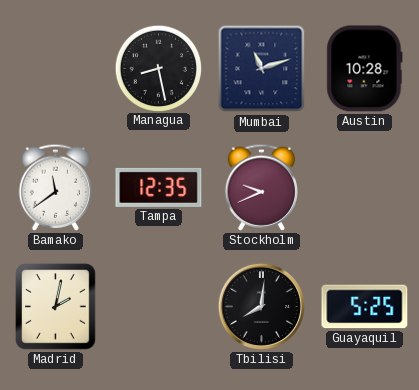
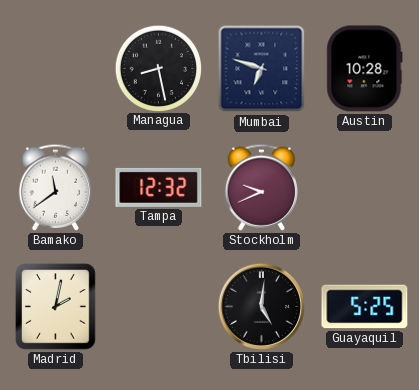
Mumbai: 11:12 -> 6:48 (262, 69)
Tampa: 12:35 -> 12:32 (159, 187)
Tbilisi: 8:01 -> 5:01 (261, 306)
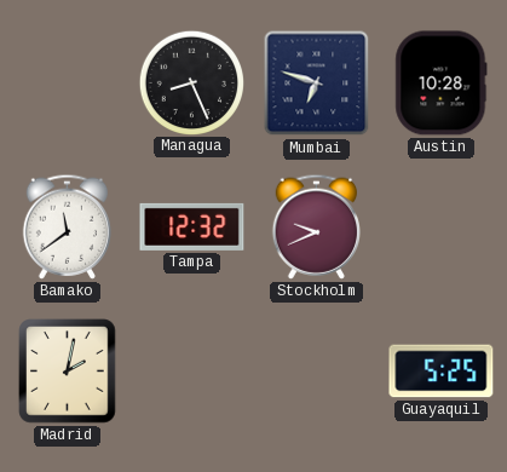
Managua: 8:28 -> 8:26 (191, 82)
Tbilisi: 5:01 -> none (261, 306)
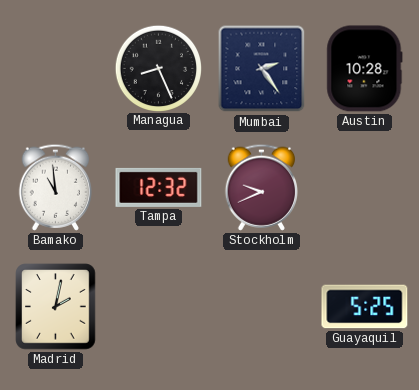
Mumbai: 6:48 -> 2:24 (262, 69)
Bamako: 11:39 -> 10:59 (55, 187)
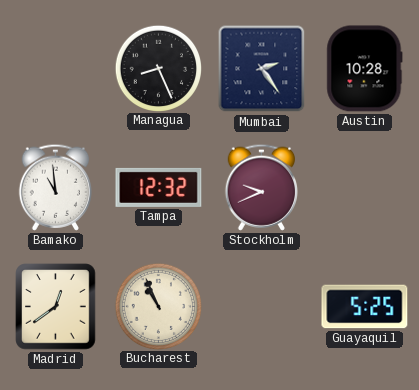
Madrid: 2:02 -> 12:39 (56, 307)
Bucharest: none -> 10:56 (158, 306)
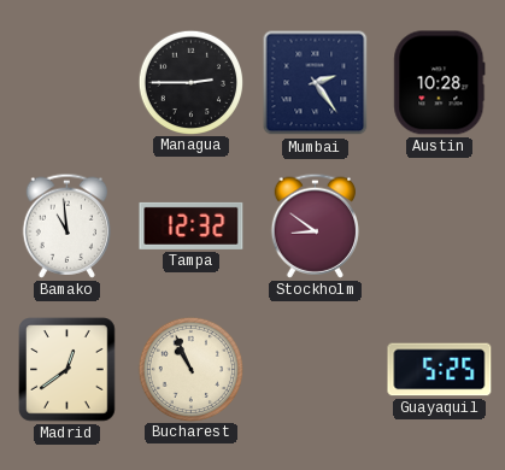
Managua: 8:26 -> 2:45 (190, 82)
Stockholm: 9:41 -> 8:51 (315, 225)
